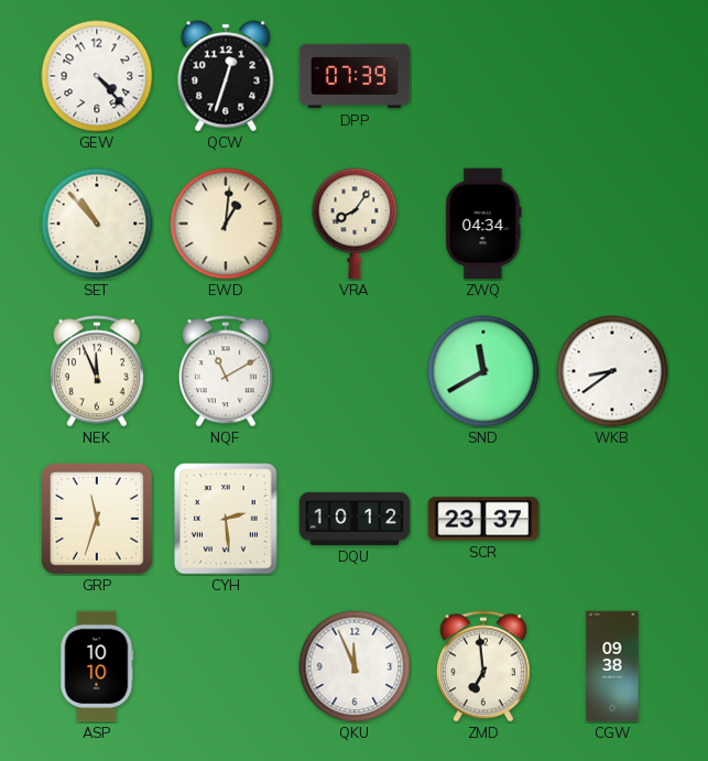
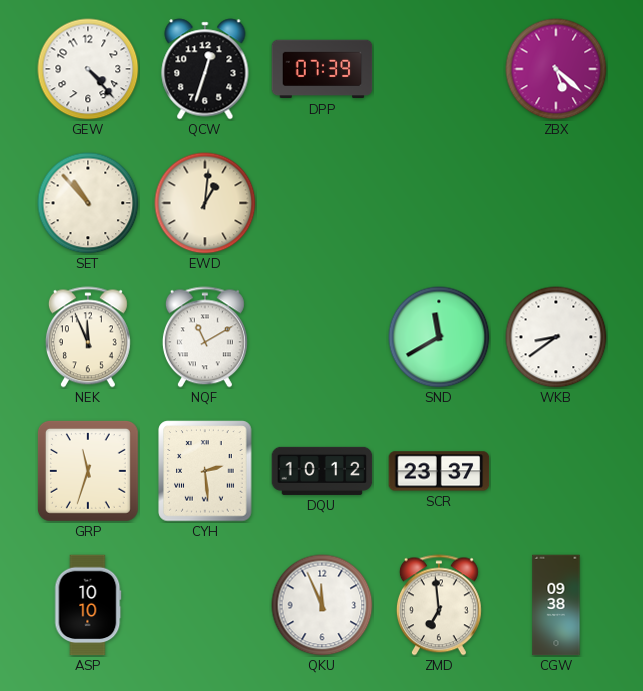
ZBX: none -> 5:22 (556, 69)
VRA: 8:06 -> none (355, 224)
ZWQ: 04:34 -> none (483, 224)
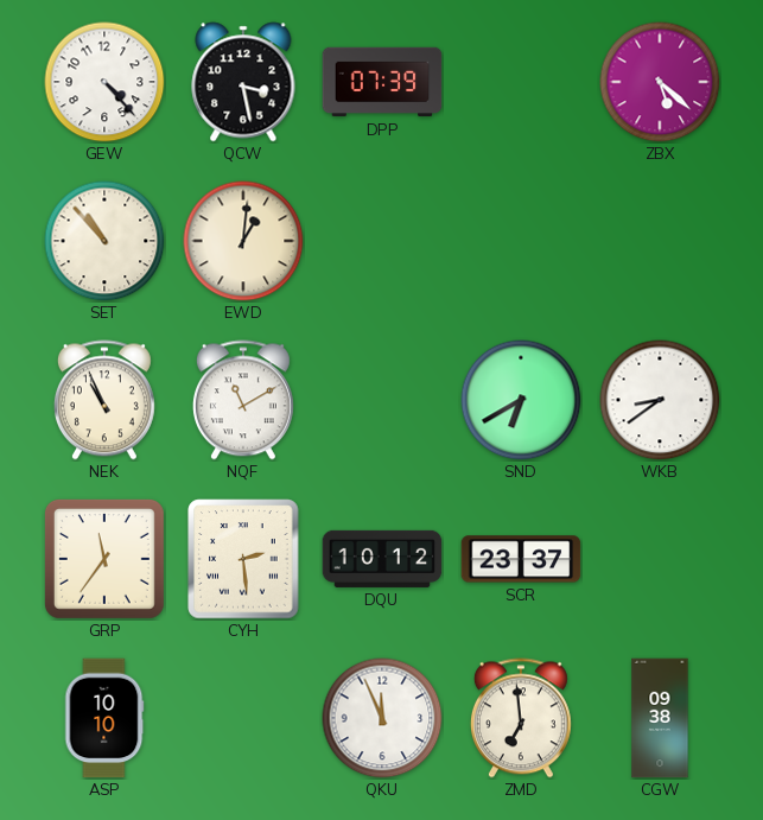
QCW: 12:33 -> 3:28 (243, 82)
NEK: 11:56 -> 10:56 (104, 400)
SND: 11:40 -> 6:40 (521, 400)
GRP: 11:33 -> 11:36 (104, 559)
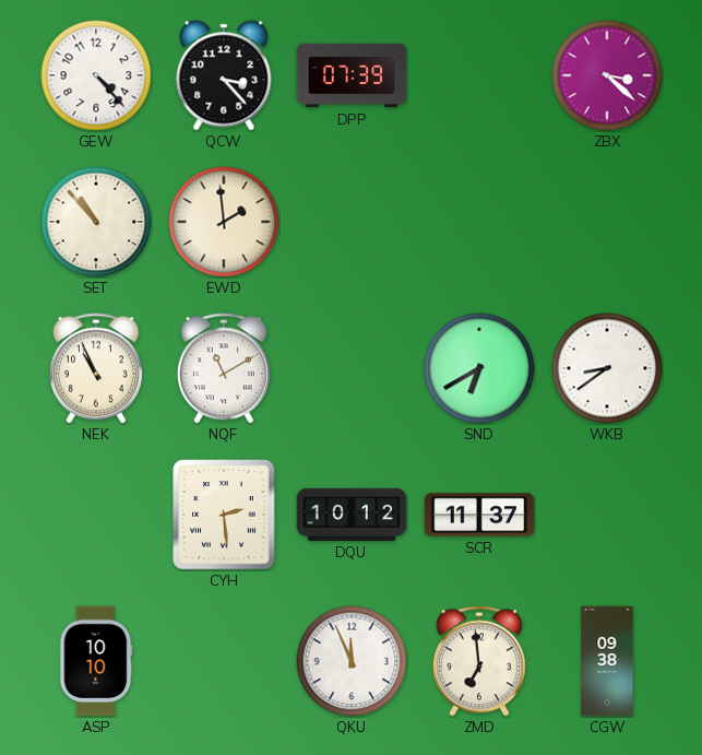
QCW: 3:28 -> 3:23 (224, 75)
ZBX: 5:22 -> 3:22 (607, 75)
EWD: 1:01 -> 1:59 (224, 222)
GRP: 11:36 -> none (104, 559)
SCR: 23:37 -> 11:37 (479, 515)
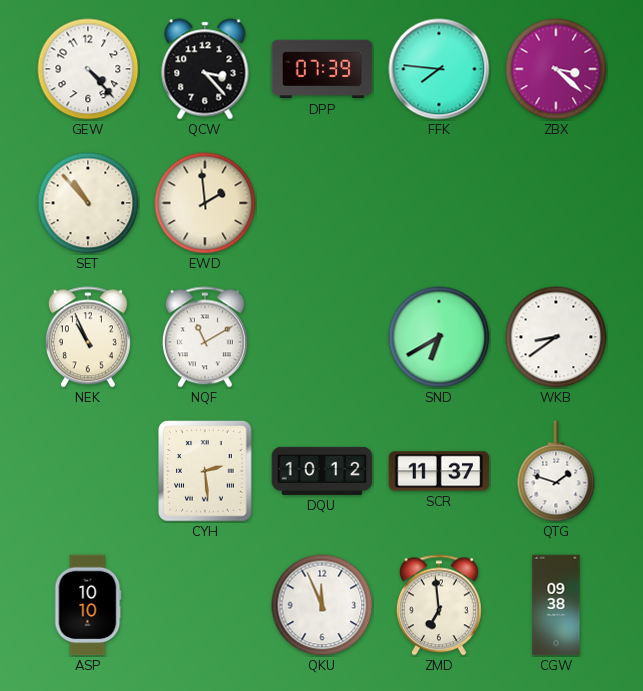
FFK: none -> 7:46 (439, 69)
QTG: none -> 1:48 (556, 471)
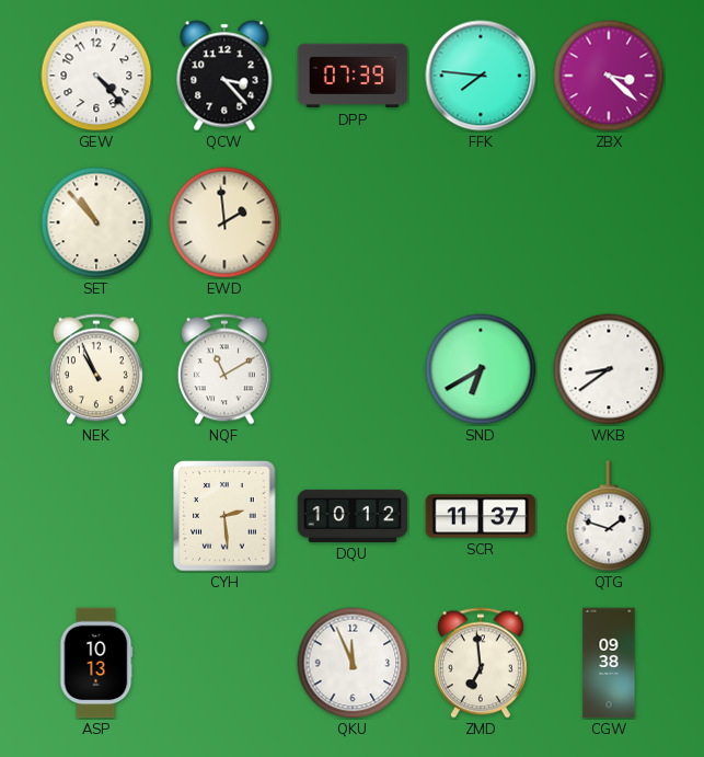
ASP: 10:10 -> 10:13 (96, 663)
